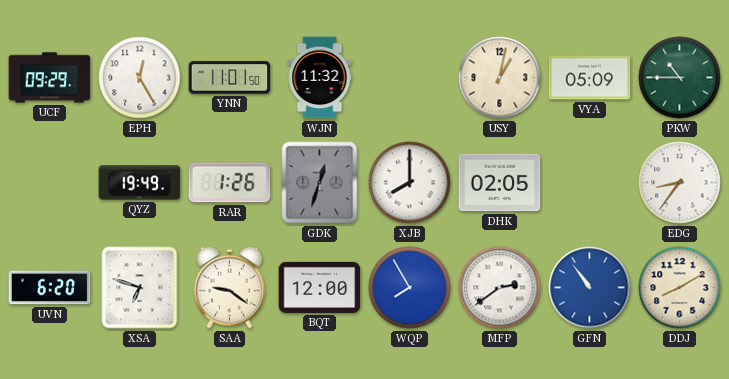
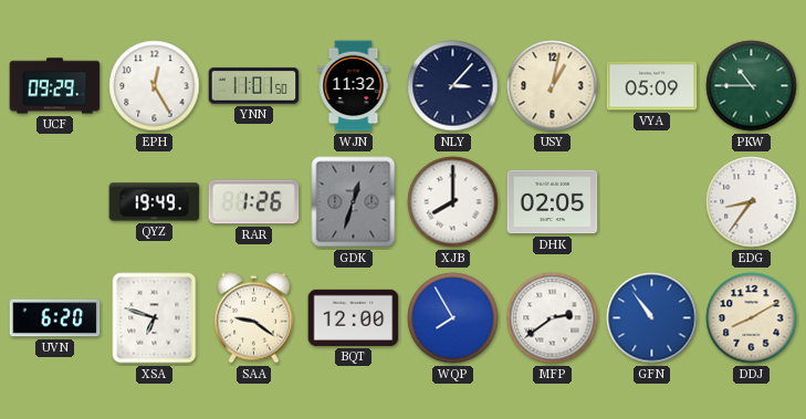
NLY: none -> 3:07 (453, 86)
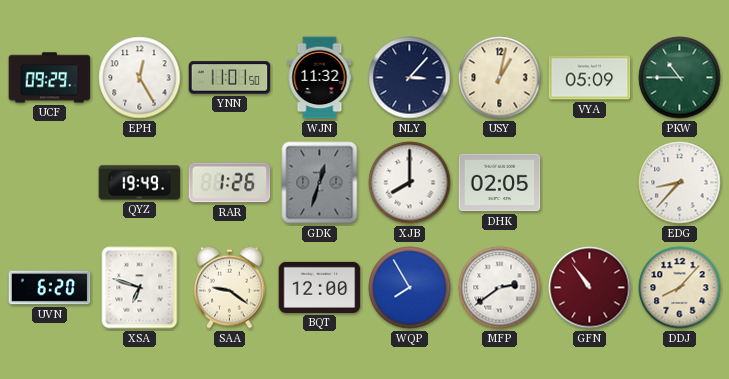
EDG: 8:36 -> 8:37 (680, 183)
GFN dial: blue -> burgundy (590, 288)
DDJ: 8:10 -> 8:07 (680, 288)
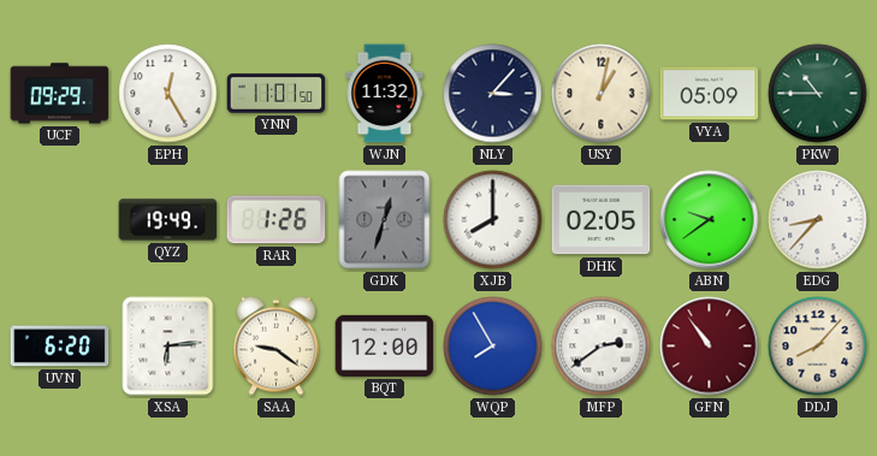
ABN: none -> 9:39 (710, 220)
XSA: 6:48 -> 6:14 (168, 347)
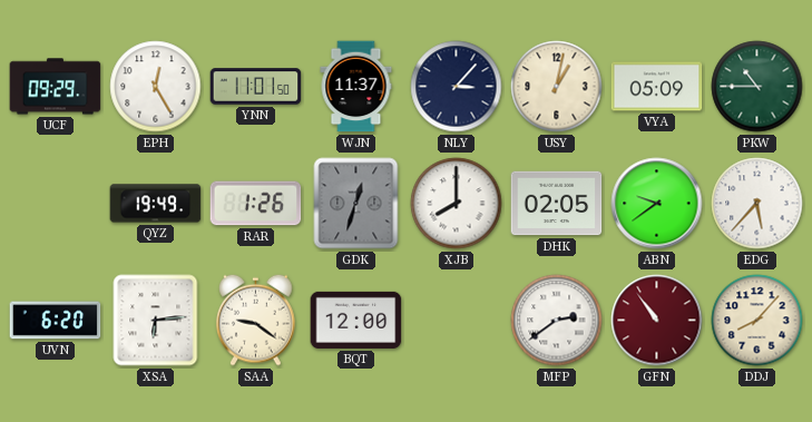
WJN: 11:32 -> 11:37 (356, 87)
EDG: 8:37 -> 5:37 (757, 204)
WQP: 7:55 -> none (493, 347)
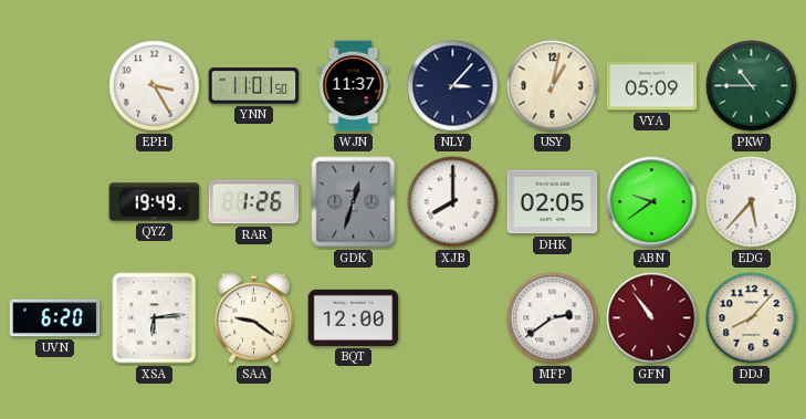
UCF: 09:29 -> none (56, 87)
EPH: 12:25 -> 3:25 (155, 86)
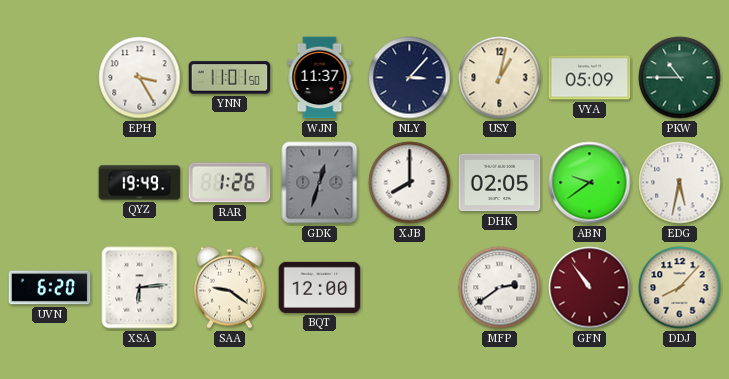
EDG: 5:37 -> 5:32 (680, 183)
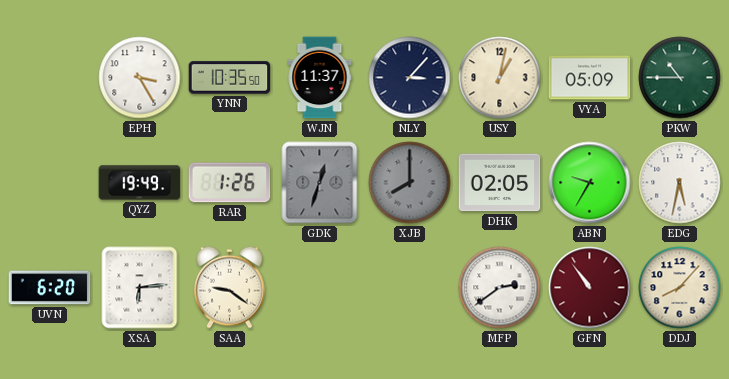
YNN: 11:01 -> 10:35 (230, 78)
XJB dial: white -> grey (410, 183)
ABN: 9:39 -> 9:35 (590, 183)
BQT: 12:00 -> none (320, 287)
